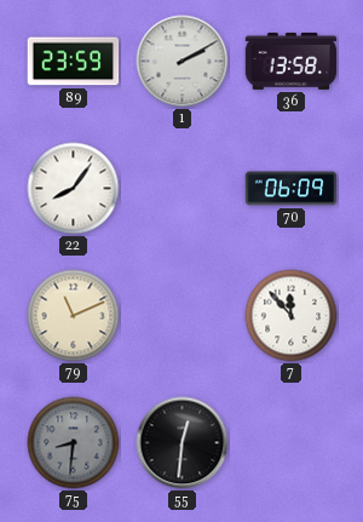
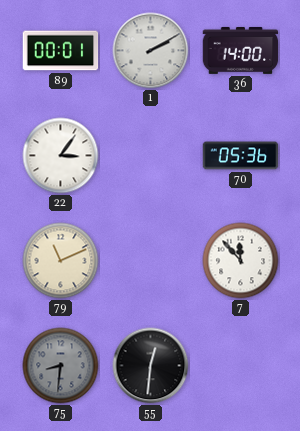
89: 23:59 -> 00:01 (61, 51)
36: 13:58 -> 14:00 (241, 50)
22: 8:06 -> 3:06 (61, 156)
70: 06:09 -> 05:36 (241, 156)
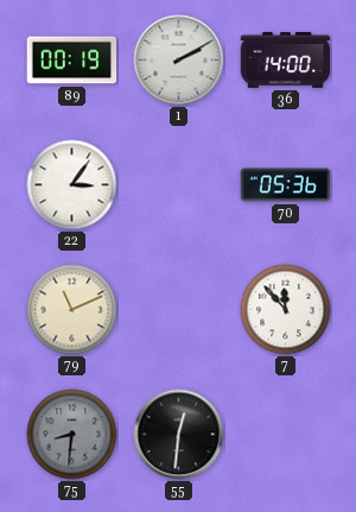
89: 00:01 -> 00:19 (72, 61)
